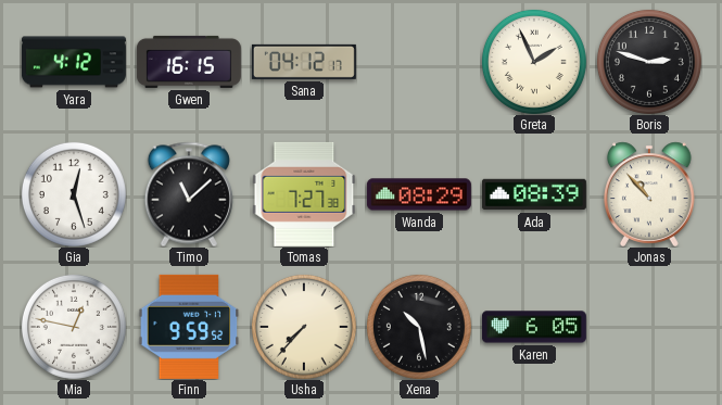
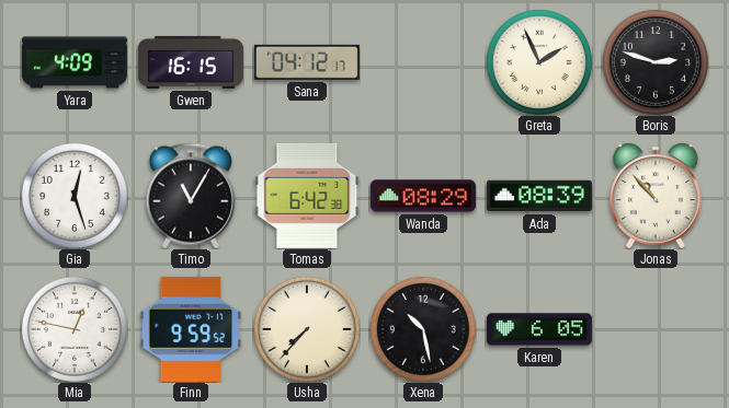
Yara: 4:12 -> 4:09 (75, 62)
Timo: 11:08 -> 11:05 (191, 196)
Tomas: 7:27 -> 6:42 (307, 196)
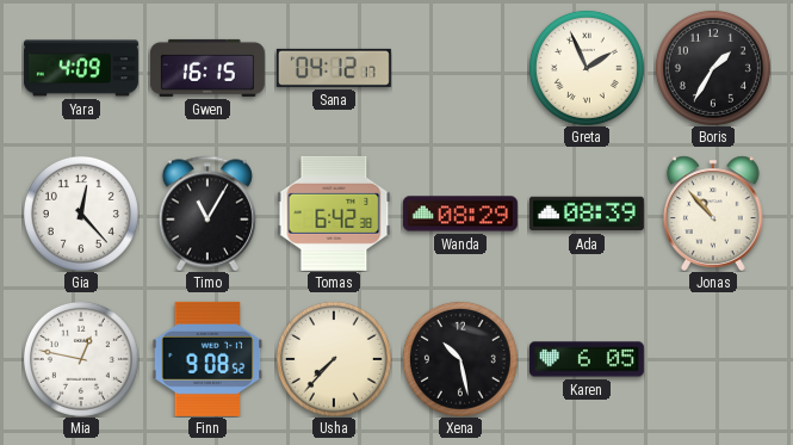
Boris: 2:48 -> 1:35 (713, 68)
Gia: 12:27 -> 12:23 (81, 214)
Finn: 9:59 -> 9:08 (207, 359)
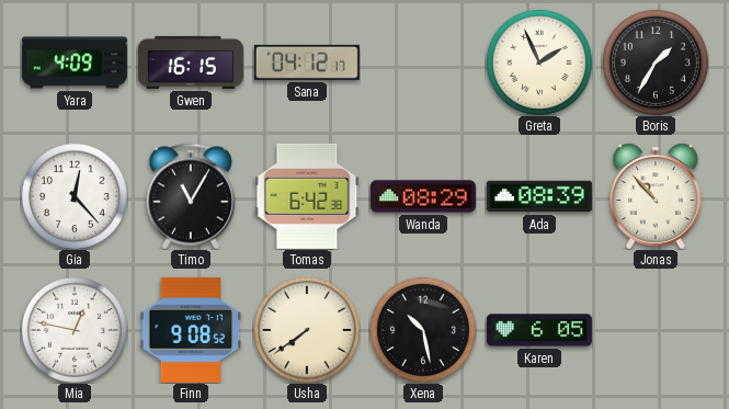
Usha: 7:37 -> 7:39 (307, 330)
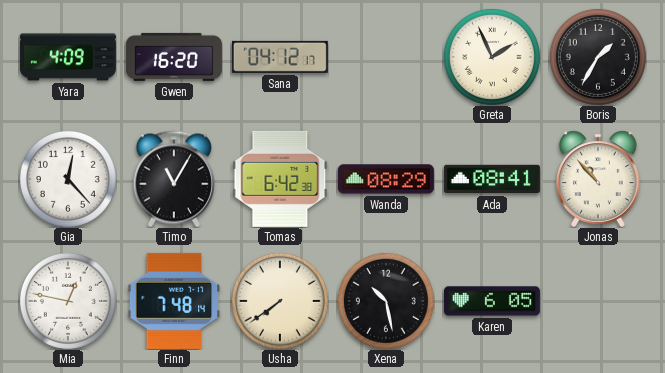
Gwen: 16:15 -> 16:20 (174, 57)
Ada: 08:39 -> 08:41 (492, 179)
Finn: 9:08 -> 7:48 (174, 301)
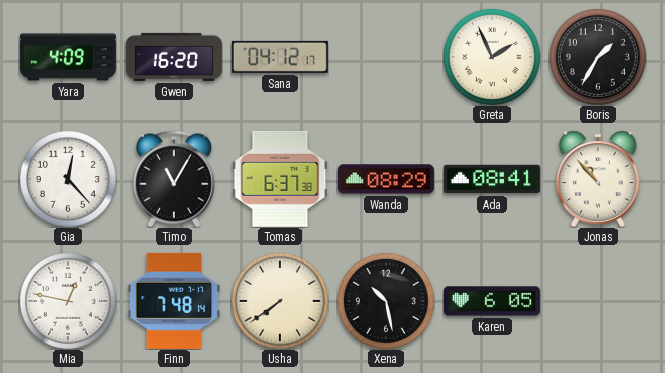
Tomas: 6:42 -> 6:37 (280, 179)
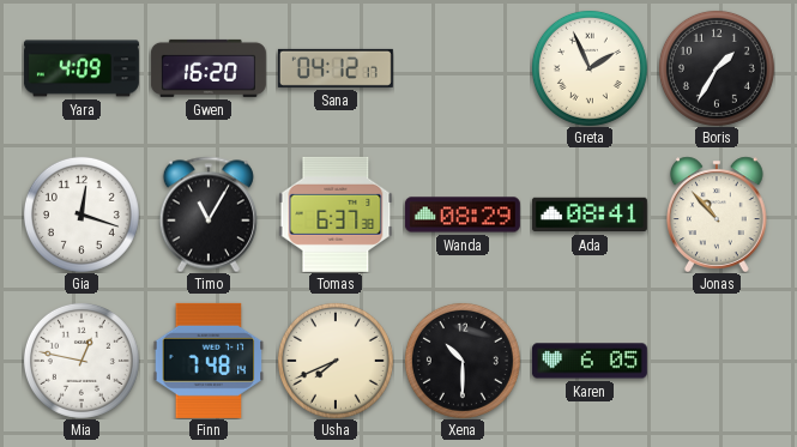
Gia: 12:23 -> 12:18 (81, 215)
Usha: 7:39 -> 7:41 (336, 361)
Xena: 10:28 -> 10:30 (463, 361)
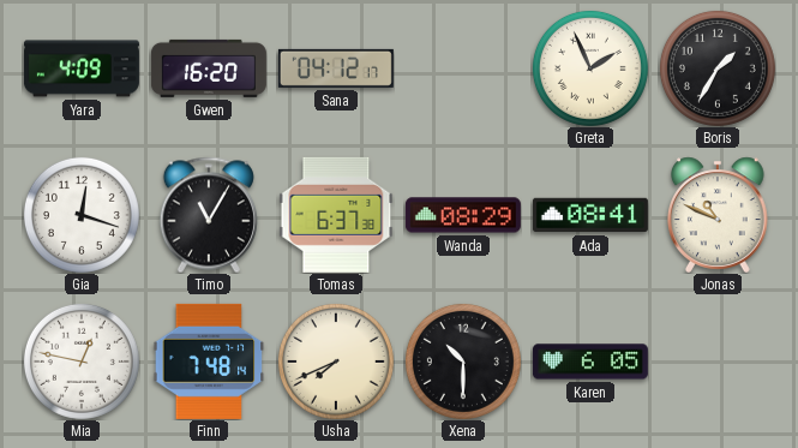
Jonas: 10:53 -> 10:49 (719, 215)
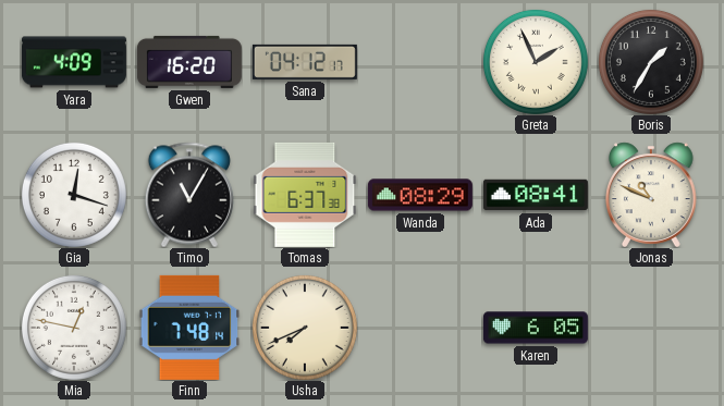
Xena: 10:30 -> none (463, 362)
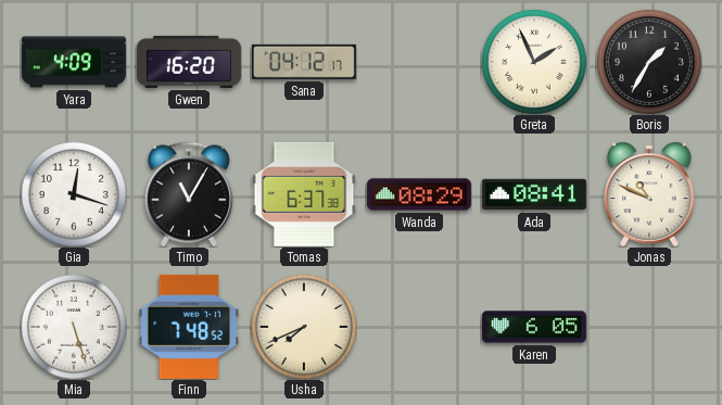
Mia: 12:47 -> 5:27 (74, 327)
Finn: 7:48:14 -> 7:48:52 (189, 327)
